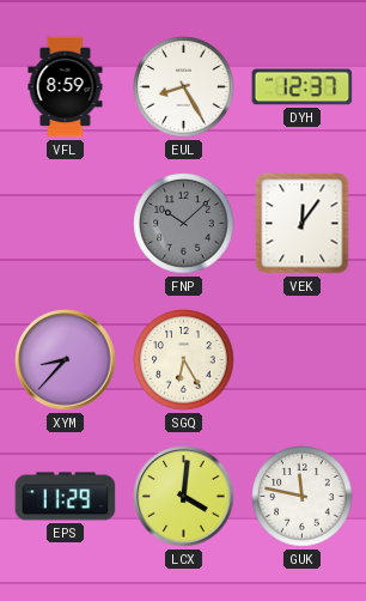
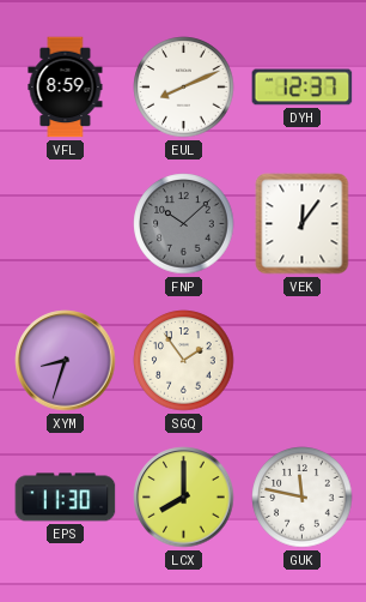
EUL: 8:25 -> 8:11 (184, 88)
XYM: 8:37 -> 8:33 (66, 361)
SGQ: 6:25 -> 1:54 (184, 361)
EPS: 11:29 -> 11:30 (66, 498)
LCX: 4:01 -> 8:00 (184, 498)
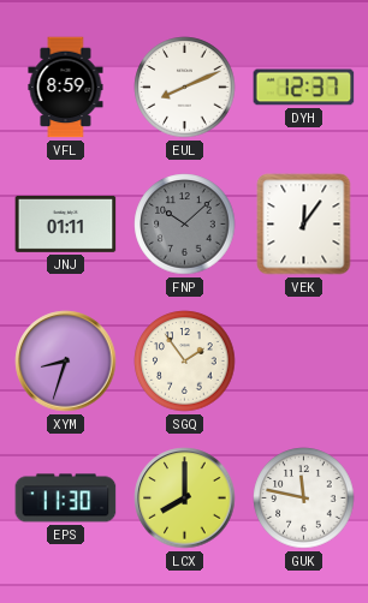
JNJ: none -> 01:11 (66, 223)
